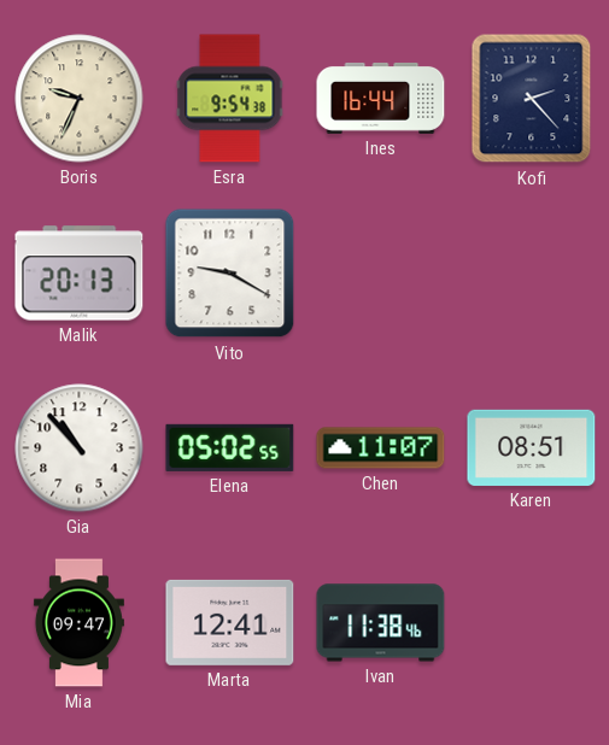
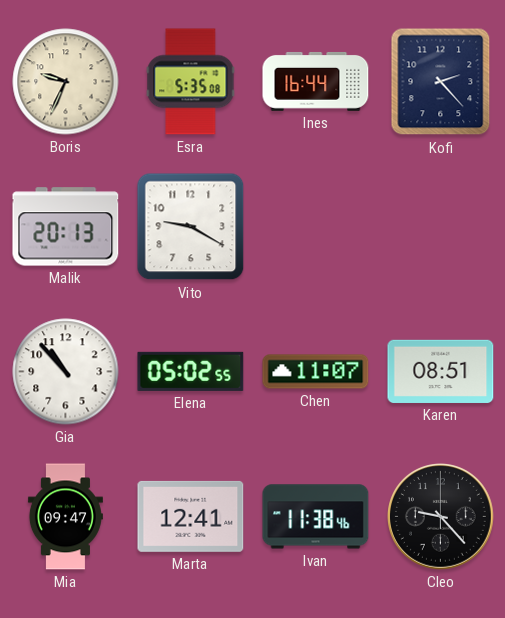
Esra: 9:54 -> 5:35 (191, 82)
Cleo: none -> 9:23 (441, 517)
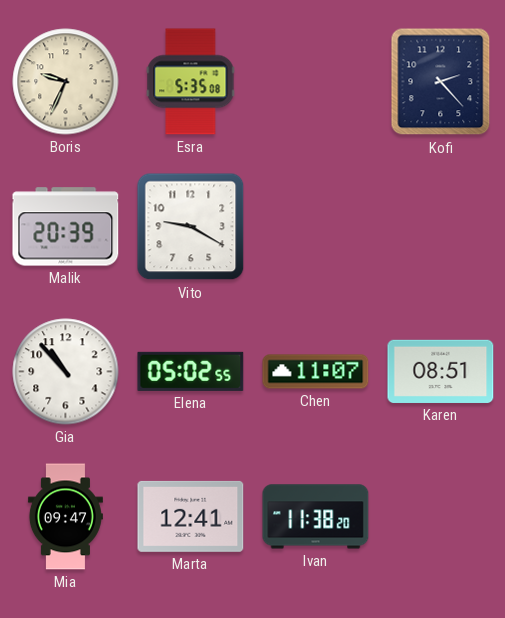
Ines: 16:44 -> none (316, 81)
Malik: 20:13 -> 20:39 (66, 227)
Ivan: 11:38:46 -> 11:38:20 (316, 517)
Cleo: 9:23 -> none (441, 517)
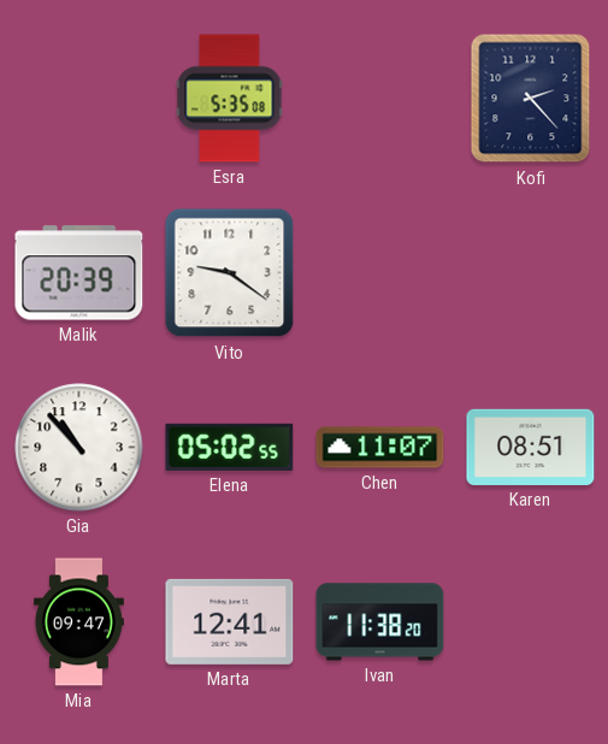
Boris: 9:34 -> none (66, 82)
Vito: 9:20 -> 9:21 (230, 273)
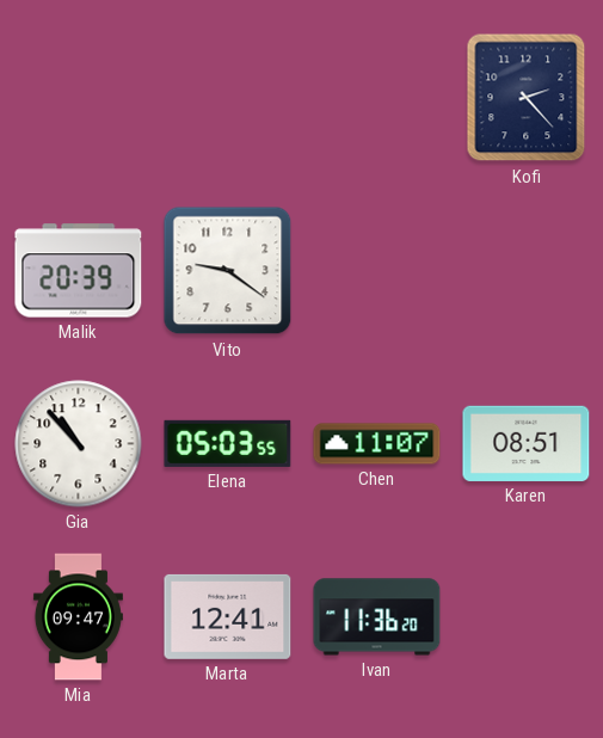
Esra: 5:35 -> none (230, 99)
Elena: 05:02 -> 05:03 (228, 443)
Ivan: 11:38 -> 11:36 (377, 617)
